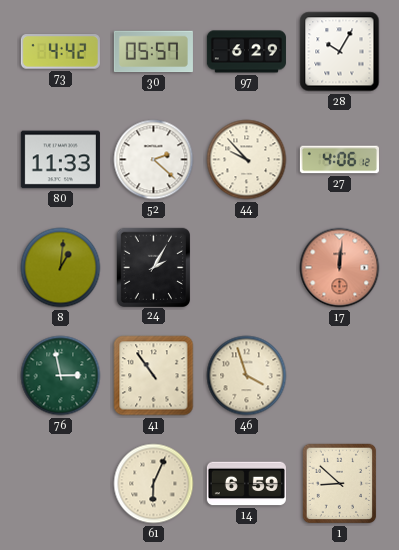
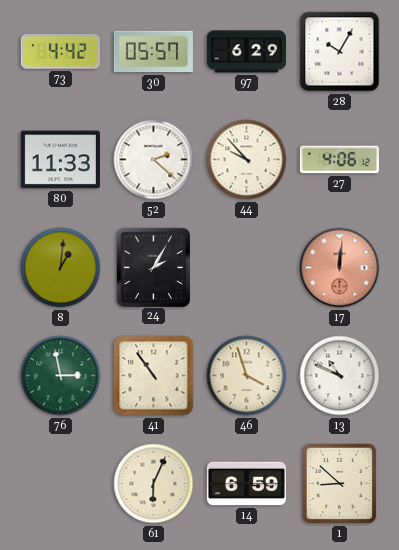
13: none -> 10:49 (340, 376)
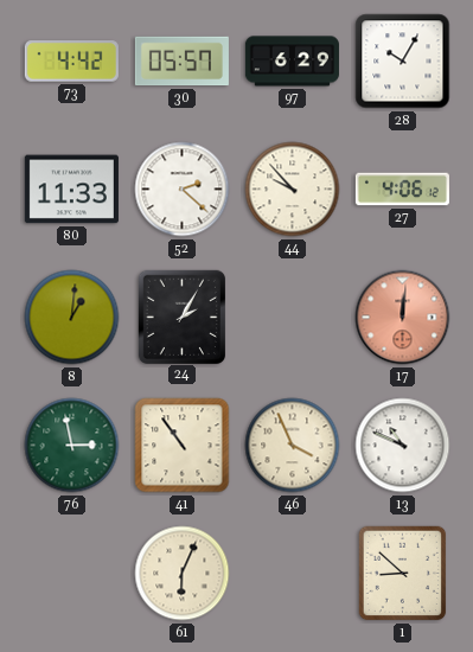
46: 3:57 -> 3:56 (293, 446)
14: 6:59 -> none (246, 484)
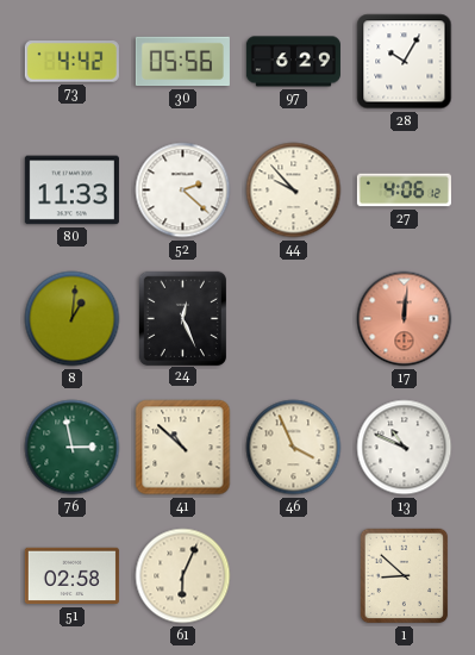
30: 05:57 -> 05:56 (182, 62)
24: 2:05 -> 12:26 (182, 318)
41: 10:54 -> 10:52 (183, 448)
51: none -> 02:58 (71, 576)
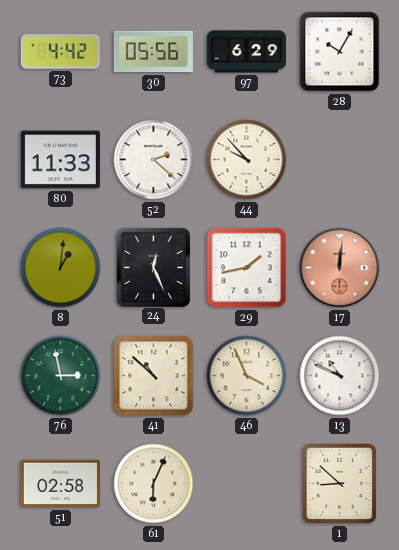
27: 4:06 -> none (404, 191)
29: none -> 1:43 (247, 268)
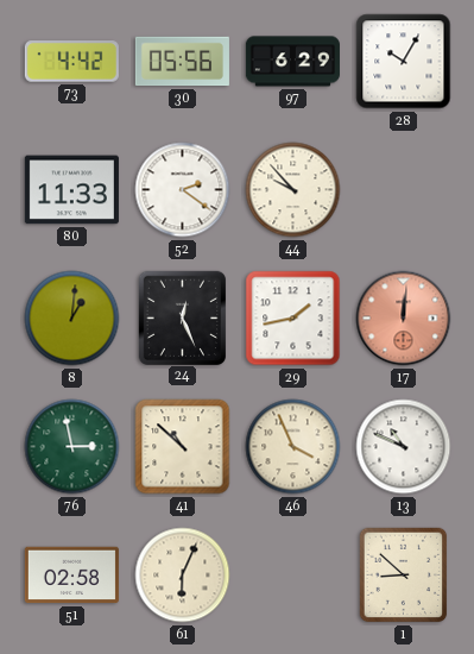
52: 2:22 -> 2:21 (183, 190)
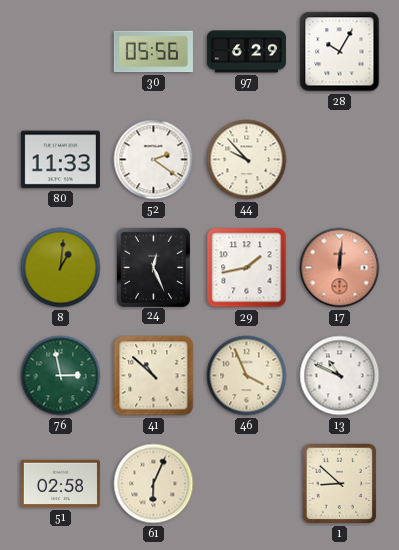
73: 4:42 -> none (71, 62)
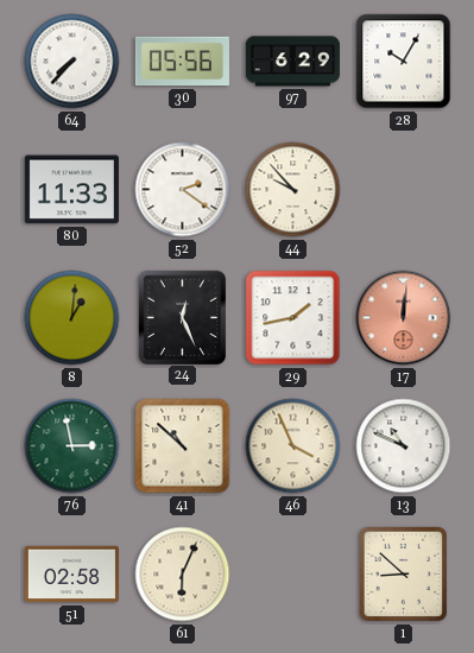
64: none -> 7:37 (72, 62)
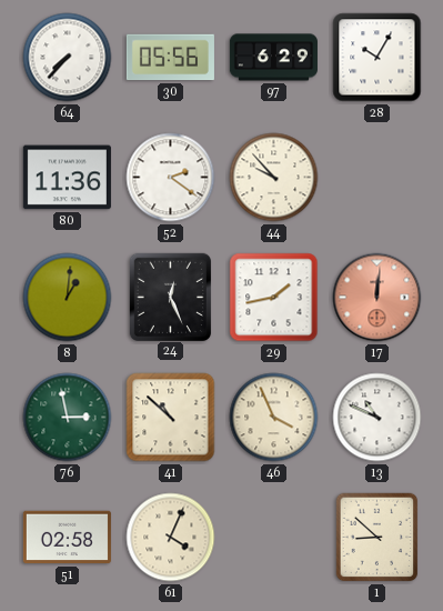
80: 11:33 -> 11:36 (67, 178)
61: 6:04 -> 4:04 (171, 538)
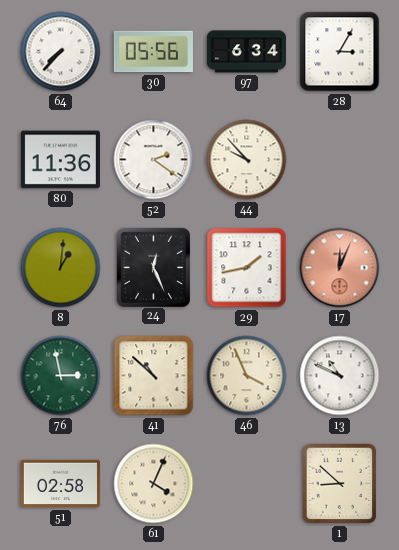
97: 6:29 -> 6:34 (246, 52)
28: 10:05 -> 3:05 (340, 52)
17: 12:01 -> 12:04 (340, 268)
